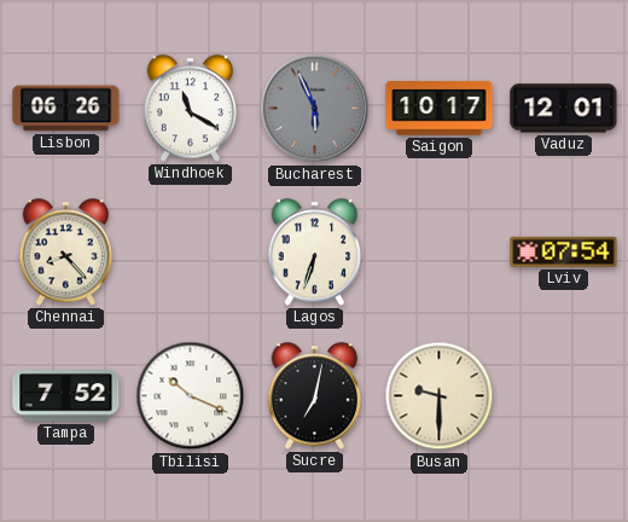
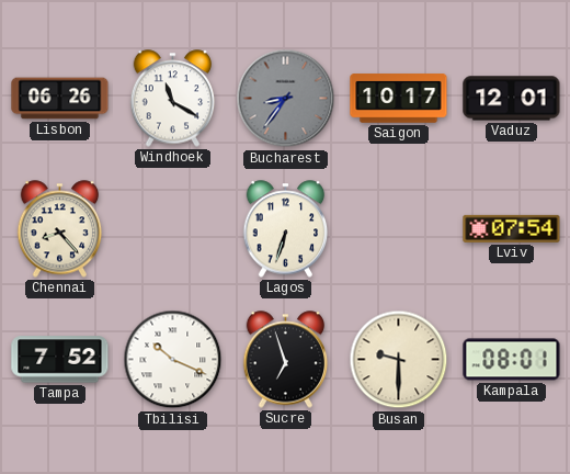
Bucharest: 5:56 -> 8:36 (286, 99)
Sucre: 7:02 -> 6:57 (286, 360)
Kampala: none -> 08:01 (512, 360)
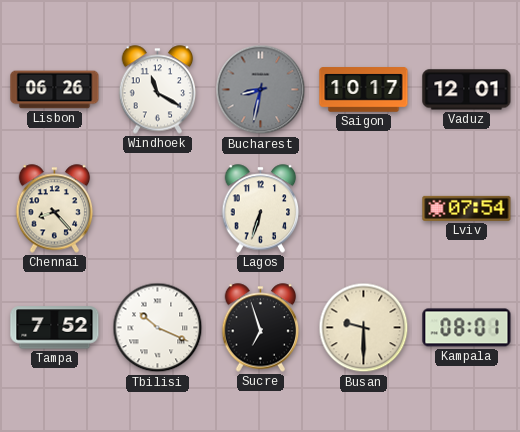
Bucharest: 8:36 -> 8:32 (261, 90)
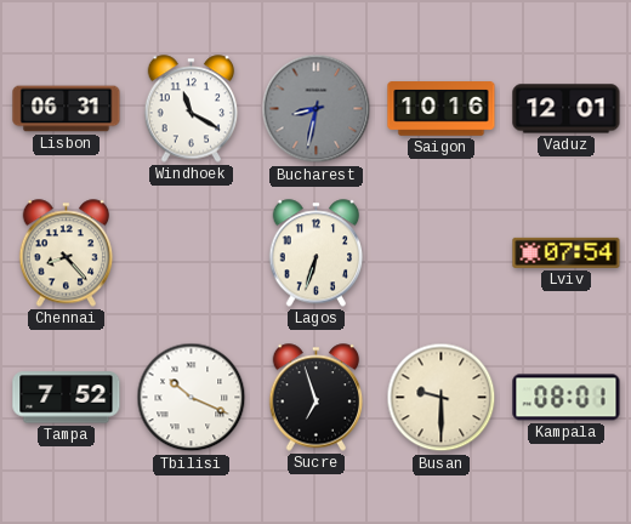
Lisbon: 06:26 -> 06:31 (67, 109)
Saigon: 10:17 -> 10:16 (442, 109)
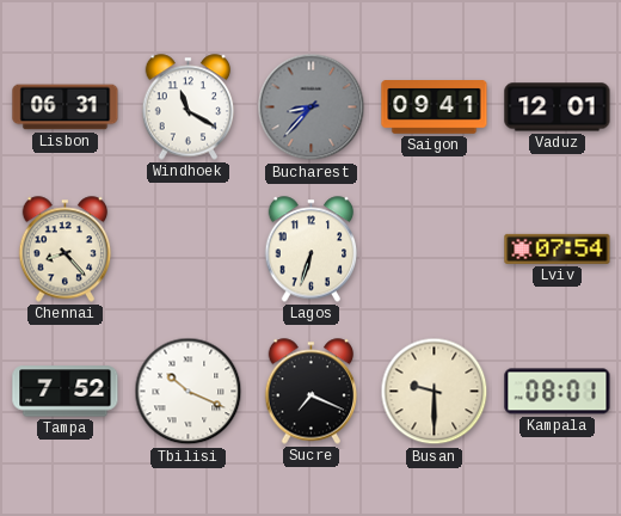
Bucharest: 8:32 -> 8:37 (312, 107)
Saigon: 10:16 -> 09:41 (435, 107)
Sucre: 6:57 -> 7:19 (312, 392)
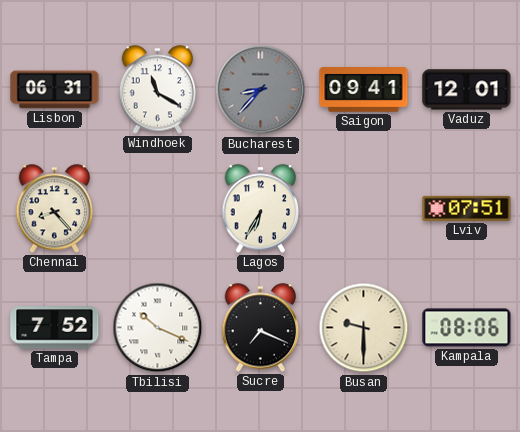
Lagos: 6:33 -> 6:35 (261, 209)
Lviv: 07:54 -> 07:51 (467, 208)
Kampala: 08:01 -> 08:06 (467, 328)
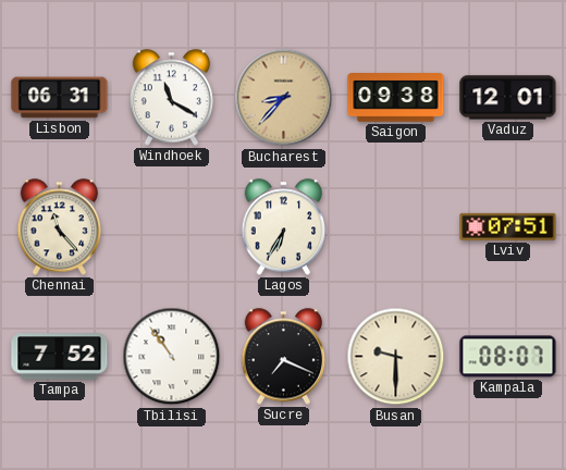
Bucharest dial: grey -> champagne (284, 98)
Saigon: 09:41 -> 09:38 (396, 98)
Chennai: 8:23 -> 11:23 (60, 227)
Tbilisi: 10:19 -> 10:54 (172, 357)
Kampala: 08:06 -> 08:07 (508, 357)
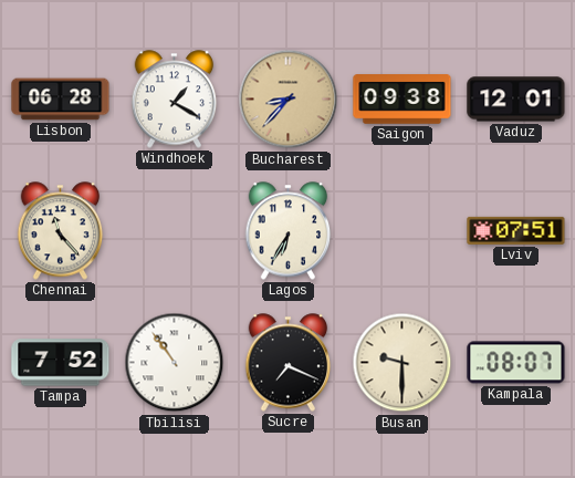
Lisbon: 06:31 -> 06:28 (61, 100)
Windhoek: 11:20 -> 1:20 (175, 100)
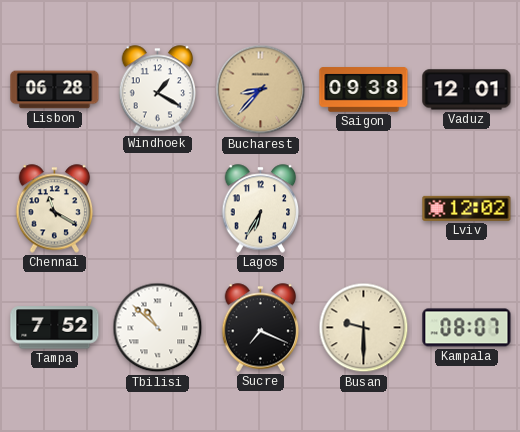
Chennai: 11:23 -> 11:20 (55, 209)
Lviv: 07:51 -> 12:02 (467, 208)
Tbilisi: 10:54 -> 10:52 (158, 328)
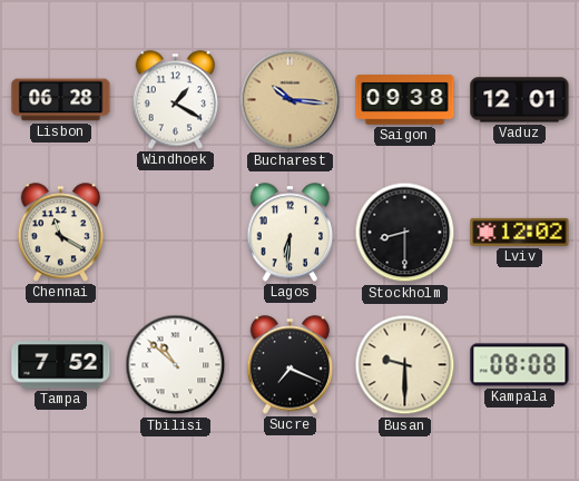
Bucharest: 8:37 -> 10:16 (291, 100)
Lagos: 6:35 -> 6:31 (291, 233)
Stockholm: none -> 8:30 (405, 233)
Kampala: 08:07 -> 08:08 (520, 365)
